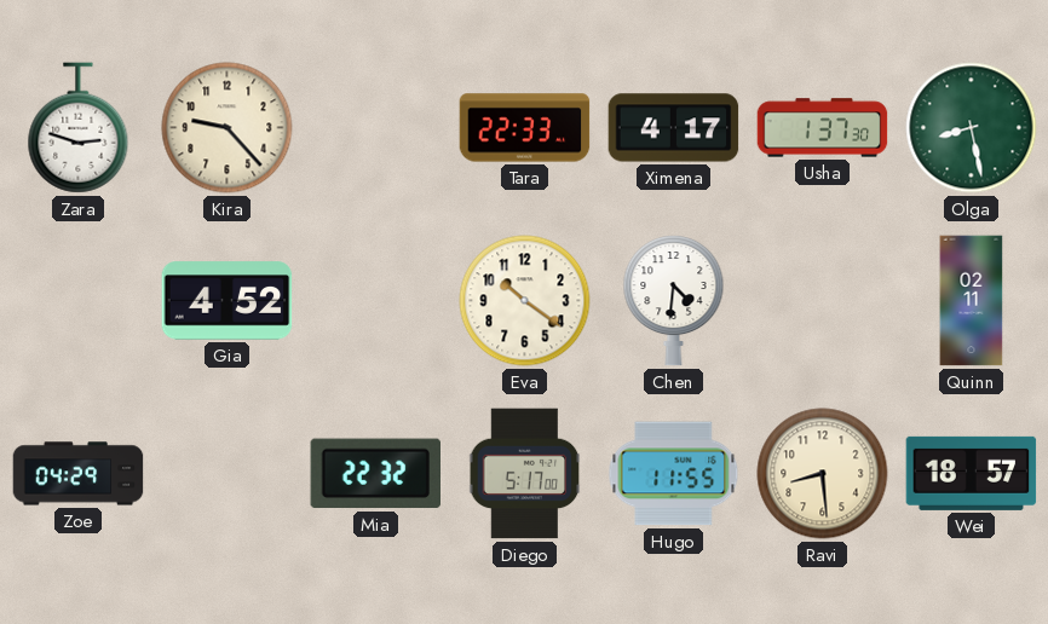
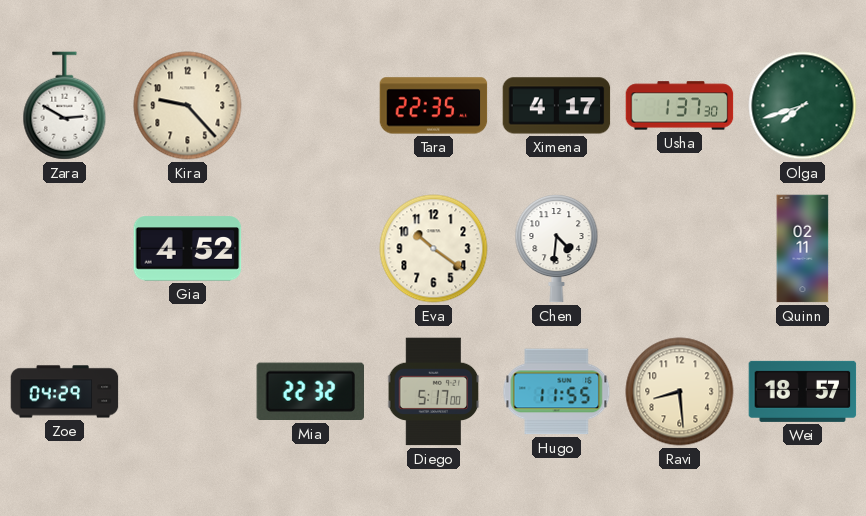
Zara: 2:48 -> 2:50 (65, 106)
Tara: 22:33 -> 22:35 (434, 106)
Olga: 8:28 -> 7:42 (803, 106)
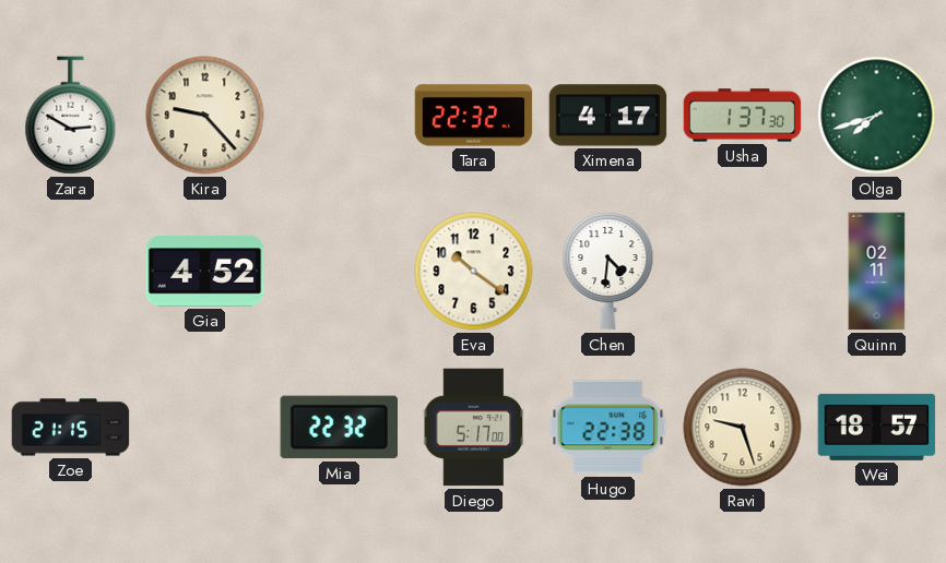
Tara: 22:35 -> 22:32 (474, 116)
Zoe: 04:29 -> 21:15 (71, 428)
Hugo: 11:55 -> 22:38 (608, 428)
Ravi: 8:29 -> 9:27 (743, 428)
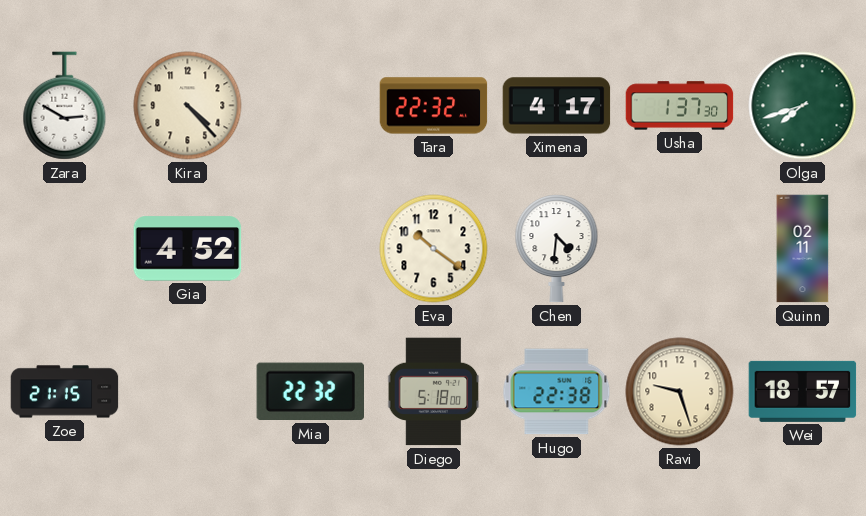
Kira: 9:23 -> 4:23 (188, 106)
Diego: 5:17 -> 5:18 (434, 392)
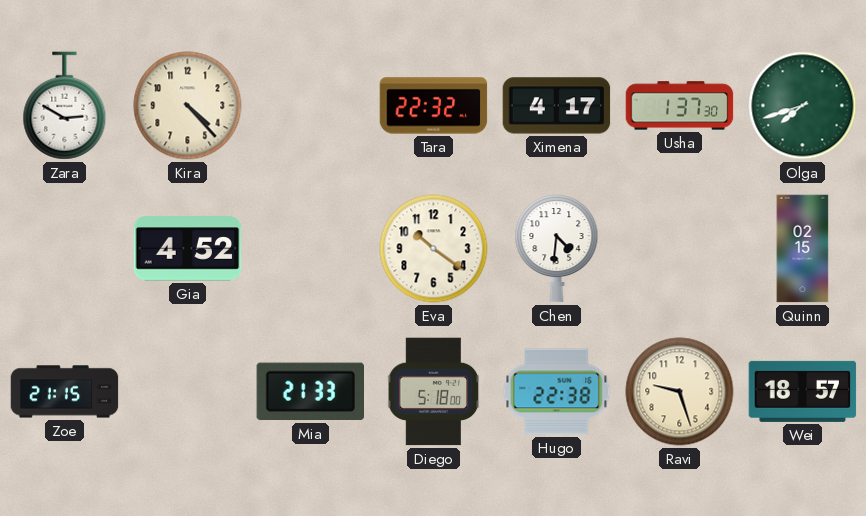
Quinn: 02:11 -> 02:15 (803, 249)
Mia: 22:32 -> 21:33 (310, 392)
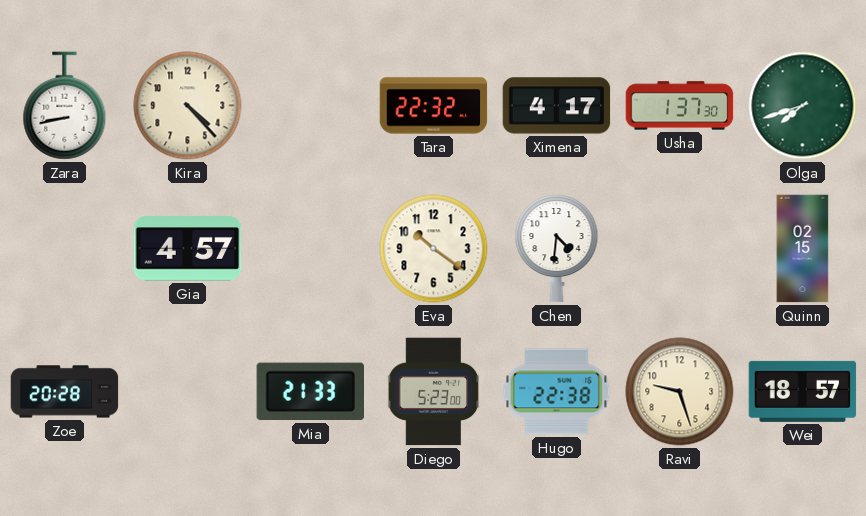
Zara: 2:50 -> 8:43 (65, 106)
Gia: 4:52 -> 4:57 (188, 249)
Zoe: 21:15 -> 20:28 (65, 392)
Diego: 5:18 -> 5:23 (434, 392)
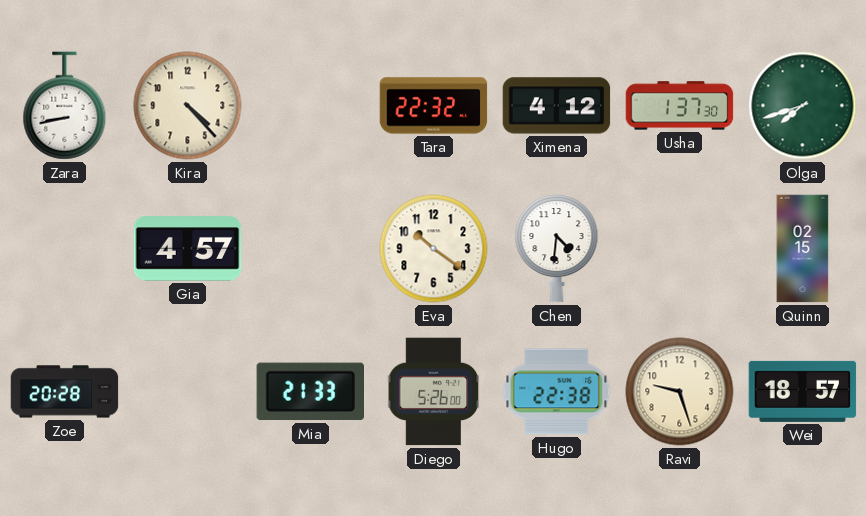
Ximena: 4:17 -> 4:12 (557, 106)
Diego: 5:23 -> 5:26 (434, 392)
